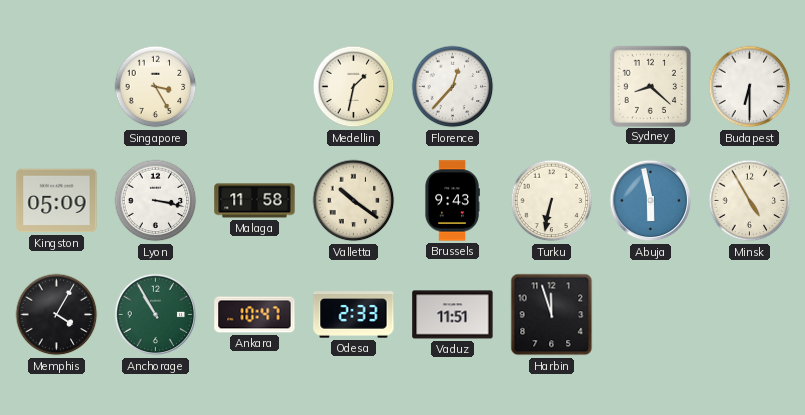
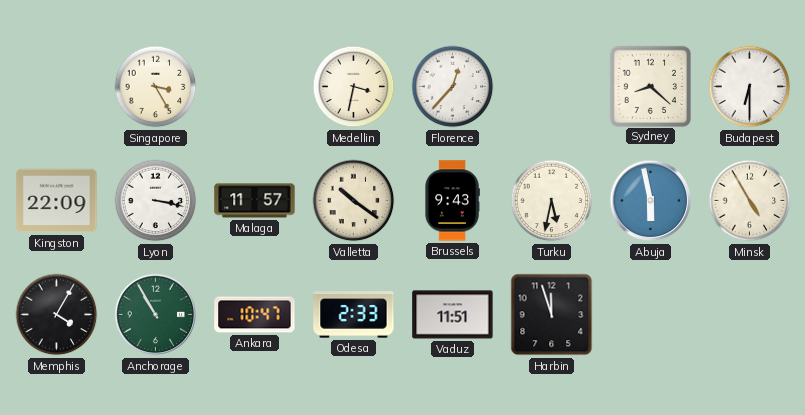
Medellin: 1:32 -> 3:32 (354, 87)
Kingston: 05:09 -> 22:09 (57, 201)
Malaga: 11:58 -> 11:57 (255, 201)
Turku: 6:32 -> 5:32 (552, 201)
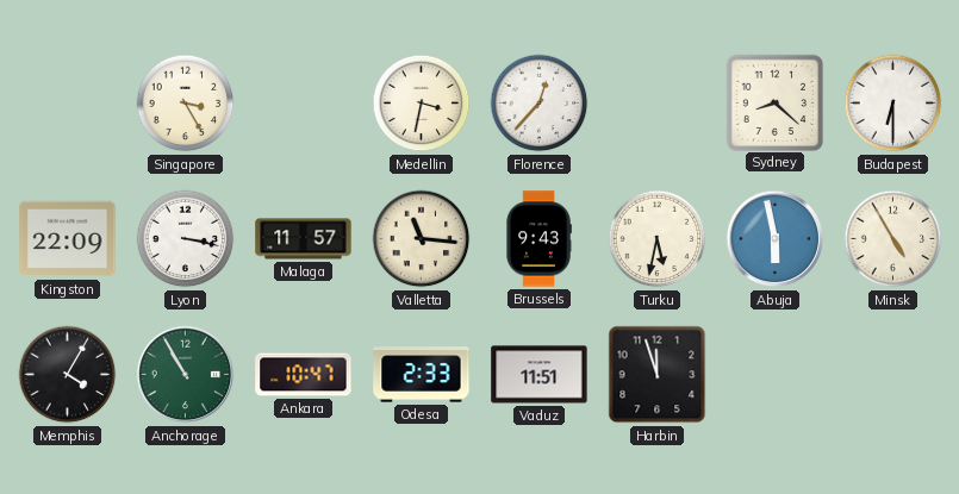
Valletta: 10:21 -> 11:16 (422, 239)
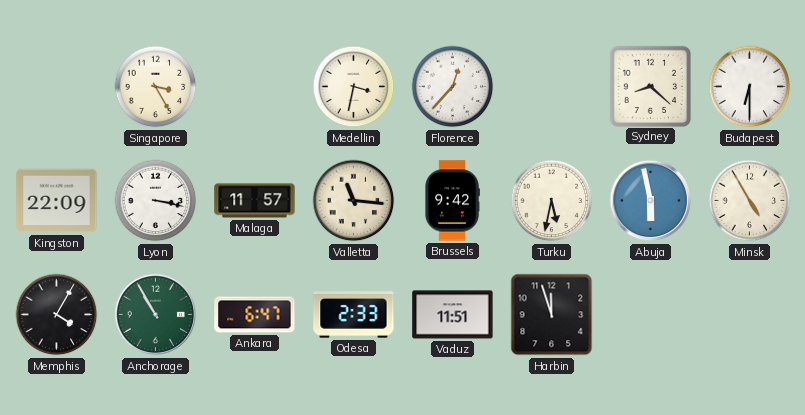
Brussels: 9:43 -> 9:42 (452, 201)
Ankara: 10:47 -> 6:47 (255, 315)
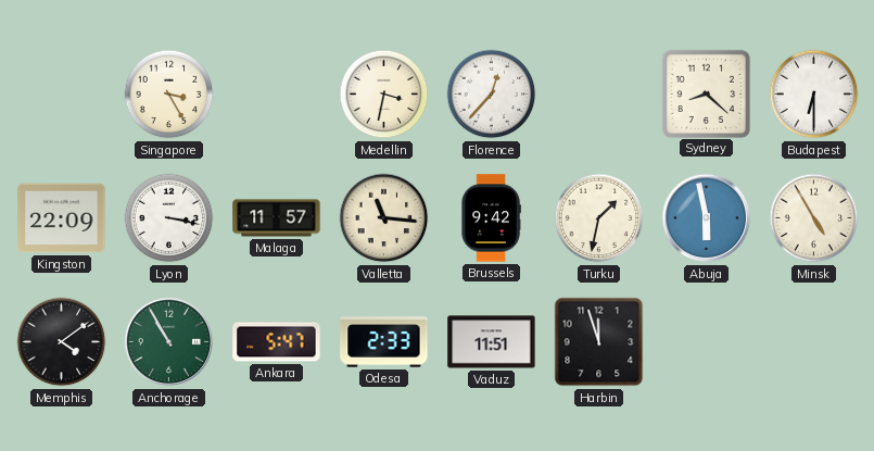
Turku: 5:32 -> 1:32 (599, 218)
Memphis: 4:05 -> 4:09 (62, 342)
Ankara: 6:47 -> 5:47 (277, 342)
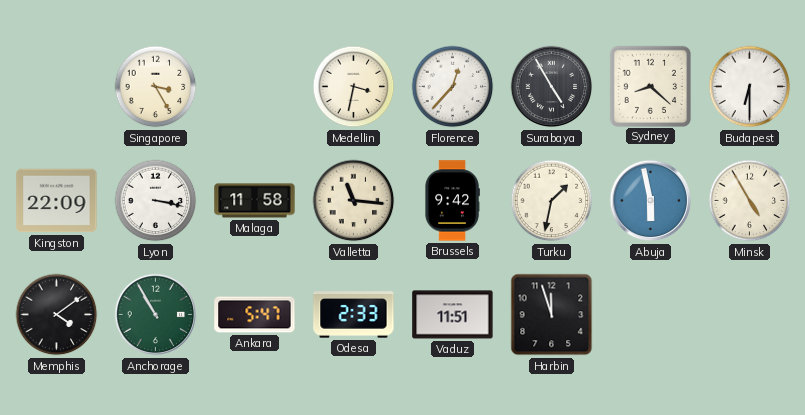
Surabaya: none -> 4:55 (552, 87)
Malaga: 11:57 -> 11:58 (255, 201)
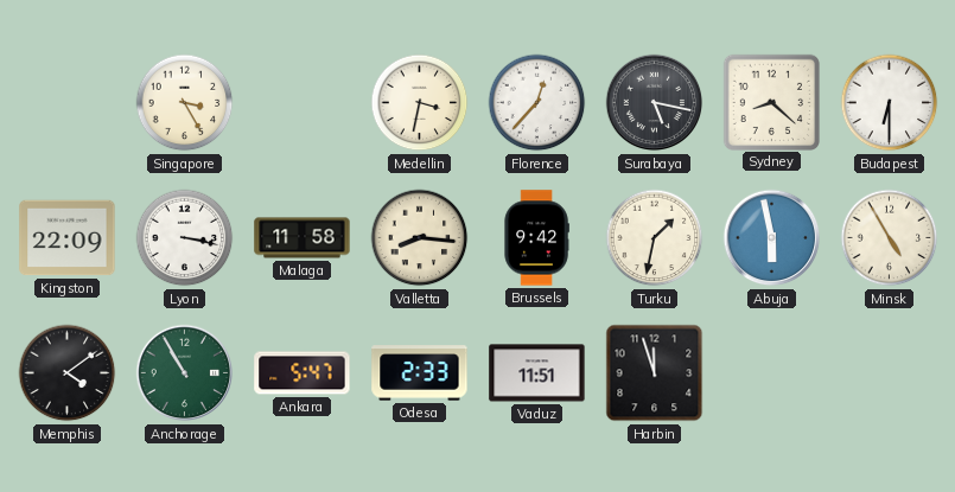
Surabaya: 4:55 -> 5:17 (655, 103)
Valletta: 11:16 -> 8:16 (420, 238)
